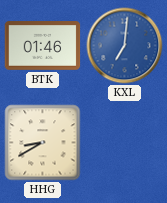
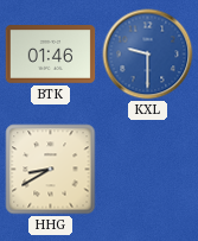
KXL: 7:01 -> 9:30 (148, 55)
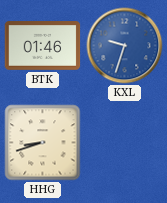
KXL: 9:30 -> 9:33 (125, 46)
HHG: 8:40 -> 8:42 (43, 143)
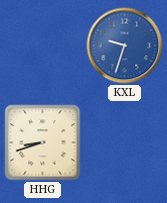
BTK: 01:46 -> none (43, 46)
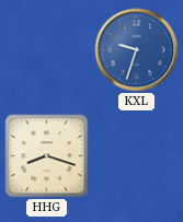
HHG: 8:42 -> 8:18 (47, 156)
